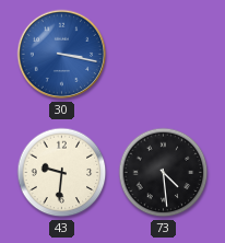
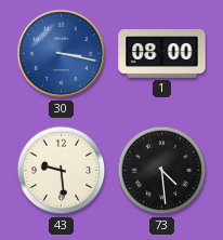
1: none -> 08:00 (162, 54)
43: 9:31 -> 9:29 (62, 171)
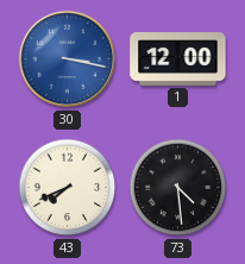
1: 08:00 -> 12:00 (178, 59)
43: 9:29 -> 7:41 (68, 188)
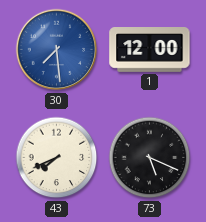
30: 3:17 -> 7:29 (57, 50)
73: 4:29 -> 5:19 (150, 158)
